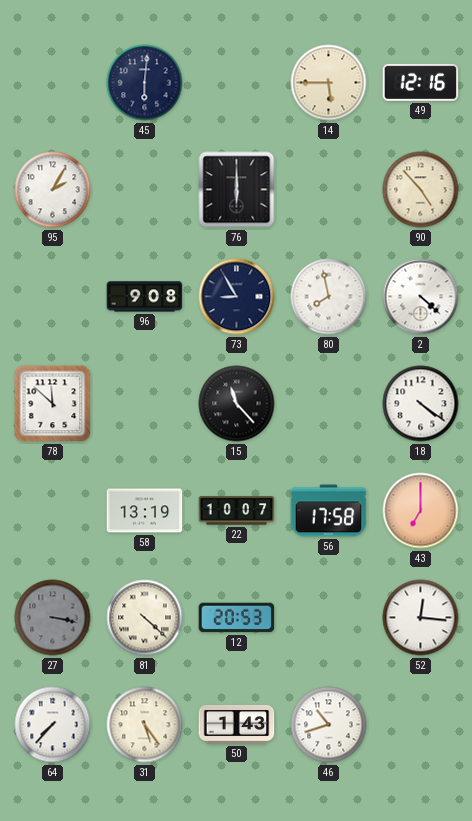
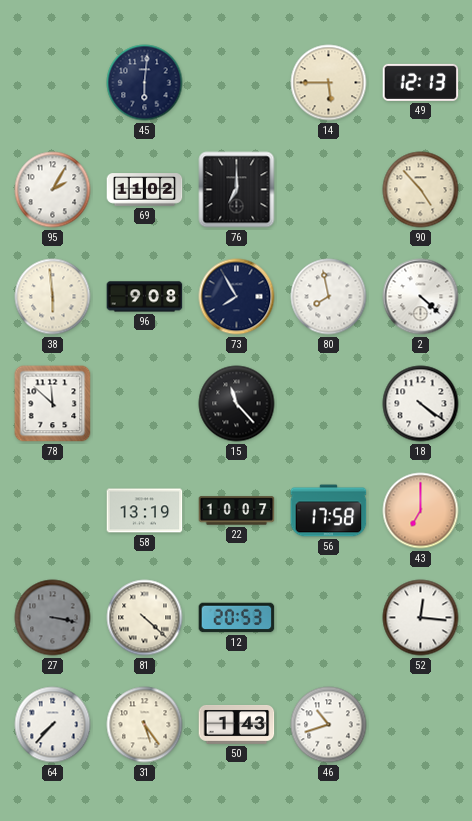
49: 12:16 -> 12:13 (421, 82)
69: none -> 11:02 (145, 190)
76: 6:00 -> 7:00 (237, 190)
38: none -> 5:59 (53, 297)
73: 8:55 -> 7:55 (237, 297)
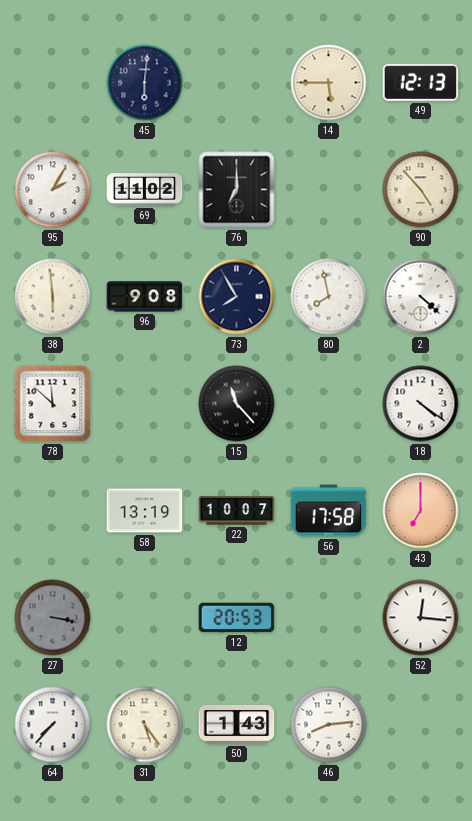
81: 4:22 -> none (145, 618)
46: 10:42 -> 8:14 (329, 725)
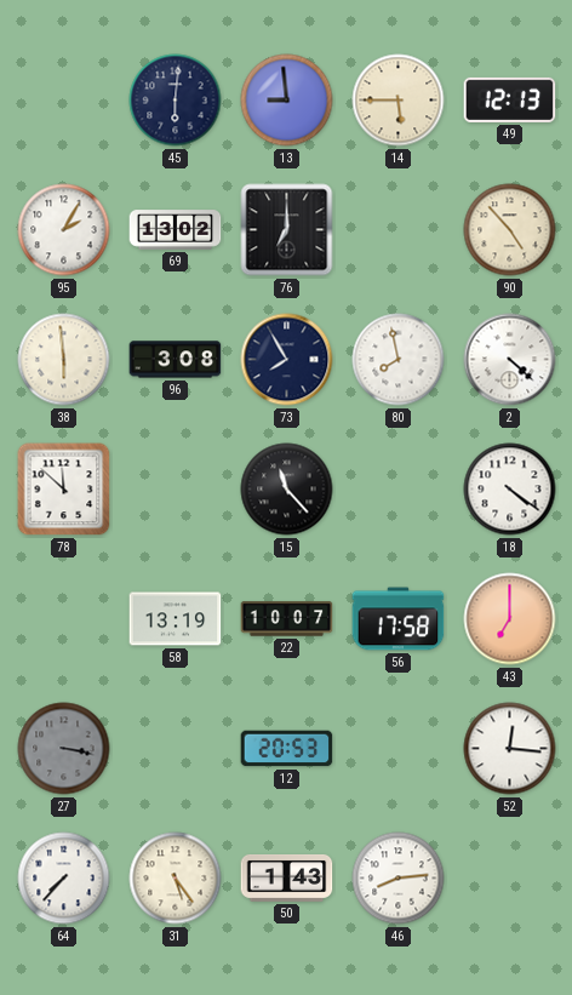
13: none -> 8:59 (287, 101)
69: 11:02 -> 13:02 (176, 230)
96: 9:08 -> 3:08 (176, 360)
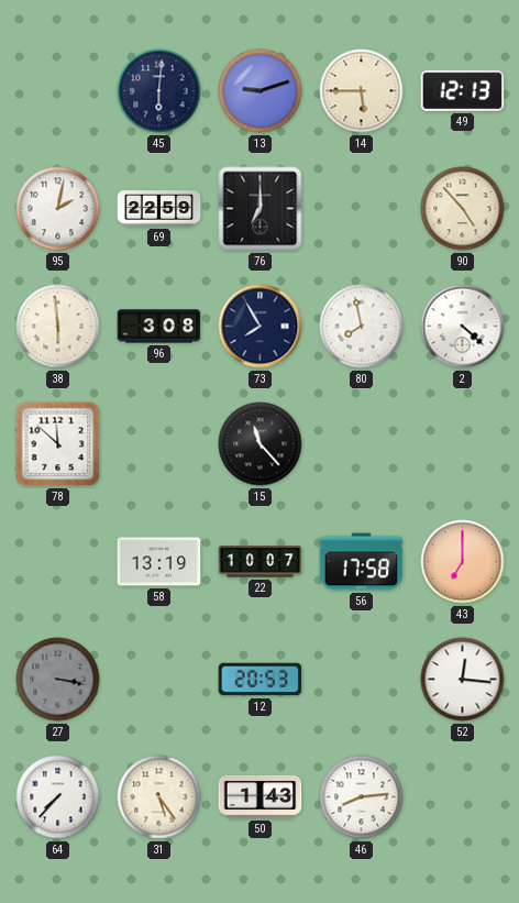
13: 8:59 -> 9:12 (261, 91)
95: 2:05 -> 2:02 (58, 209)
69: 13:02 -> 22:59 (159, 209)
18: 4:21 -> none (510, 490)
